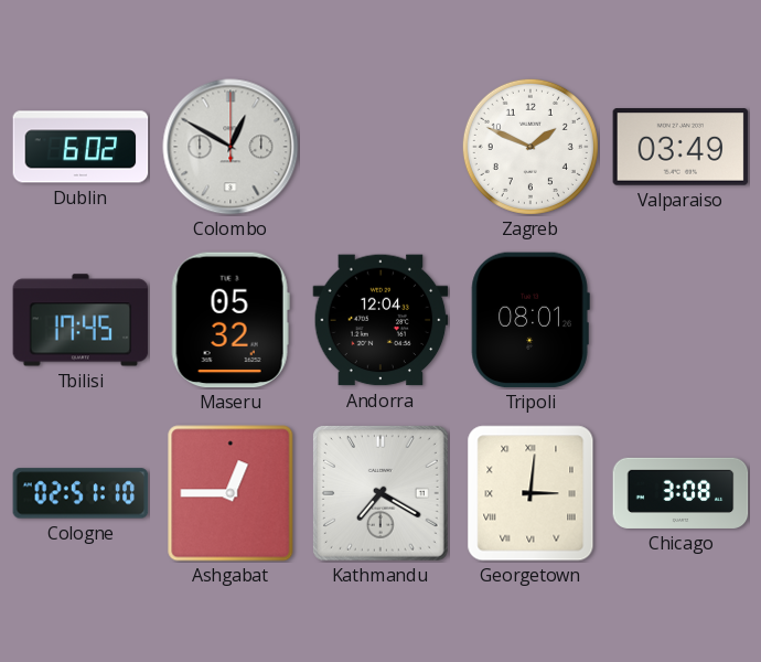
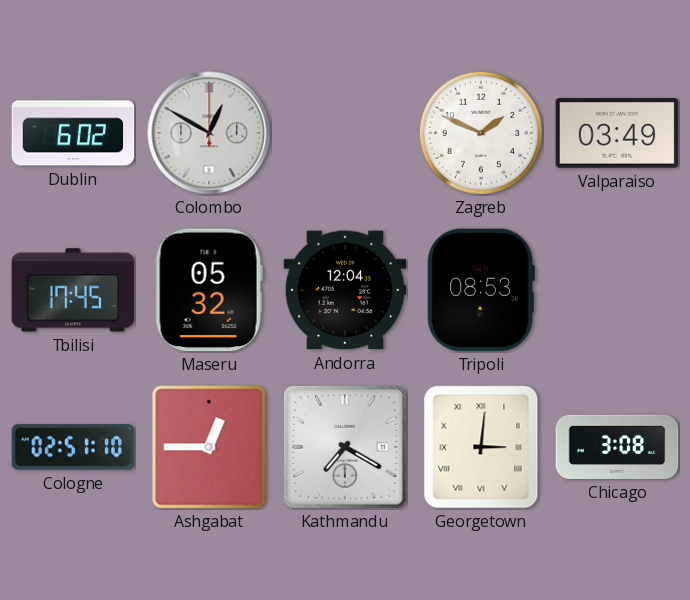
Tripoli: 08:01 -> 08:53 (481, 290)
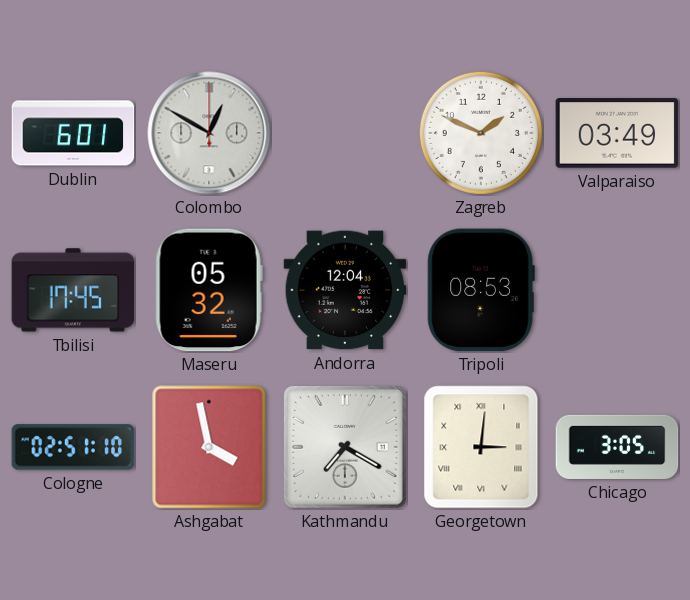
Dublin: 6:02 -> 6:01 (73, 133)
Ashgabat: 12:45 -> 3:58 (209, 447)
Chicago: 3:08 -> 3:05 (617, 447)
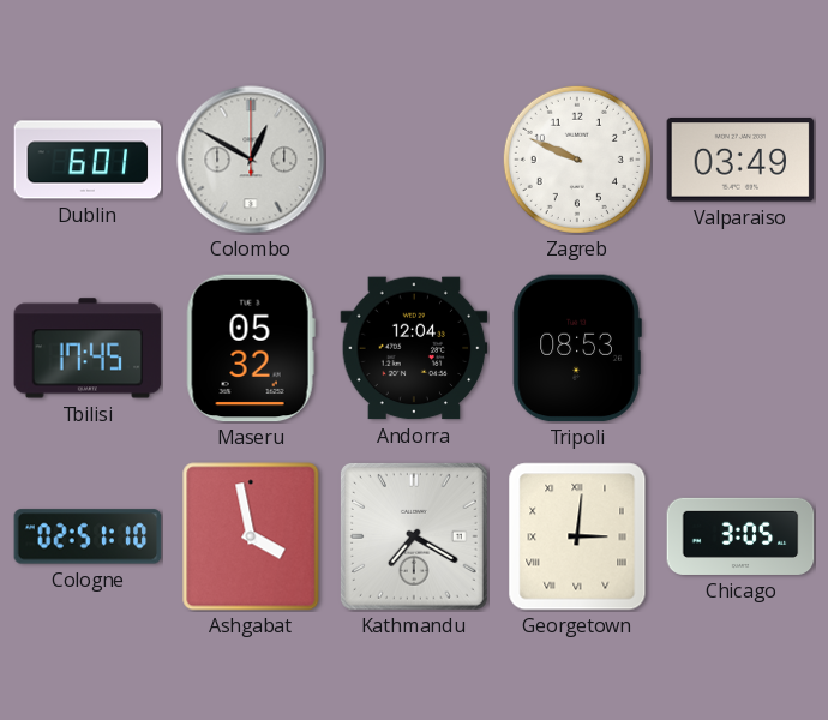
Zagreb: 1:49 -> 9:49 (577, 160)
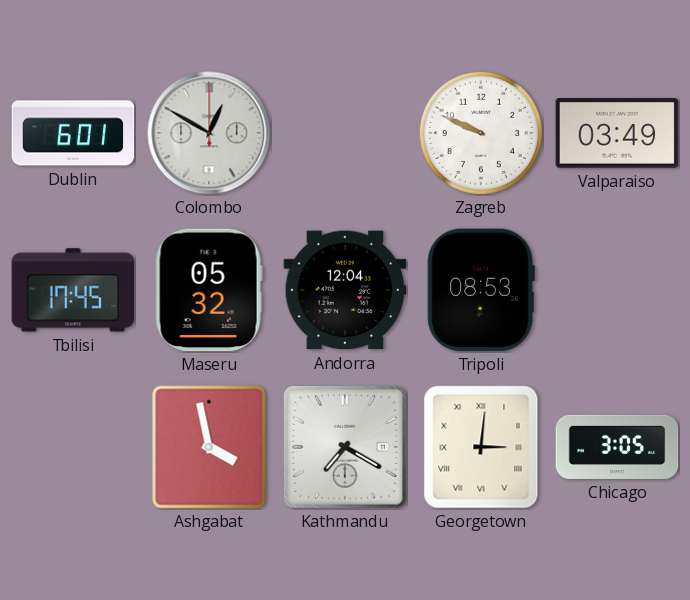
Cologne: 02:51 -> none (88, 536)
